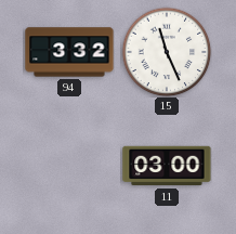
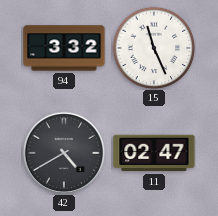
42: none -> 4:40 (63, 152)
11: 03:00 -> 02:47 (154, 153)
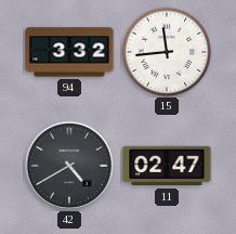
15: 11:26 -> 11:44 (167, 52)
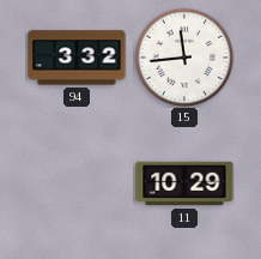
42: 4:40 -> none (68, 165)
11: 02:47 -> 10:29 (184, 183)
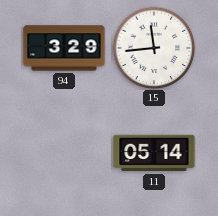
94: 3:32 -> 3:29 (64, 48)
11: 10:29 -> 05:14 (154, 153)
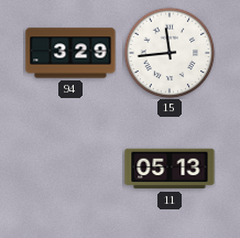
11: 05:14 -> 05:13 (170, 169)
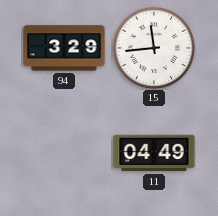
11: 05:13 -> 04:49 (154, 153)
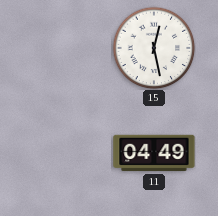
94: 3:29 -> none (64, 48)
15: 11:44 -> 12:28 (154, 48)
